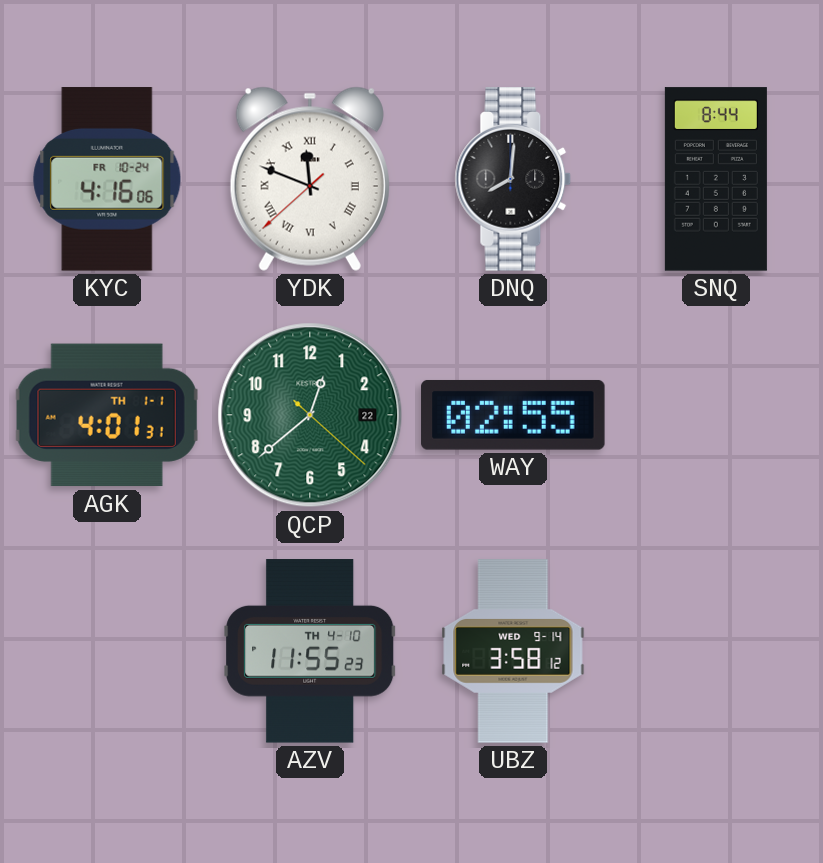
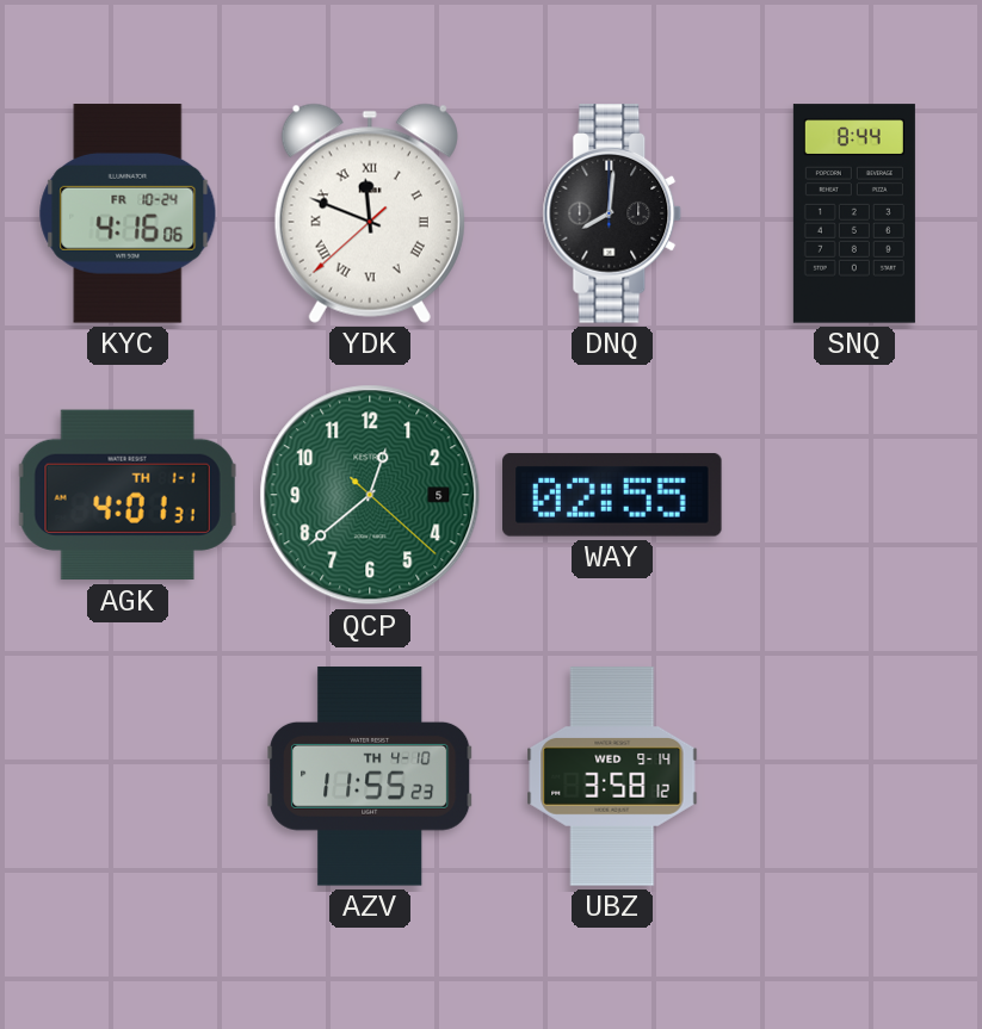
QCP date: 22 -> 5 (370, 495)
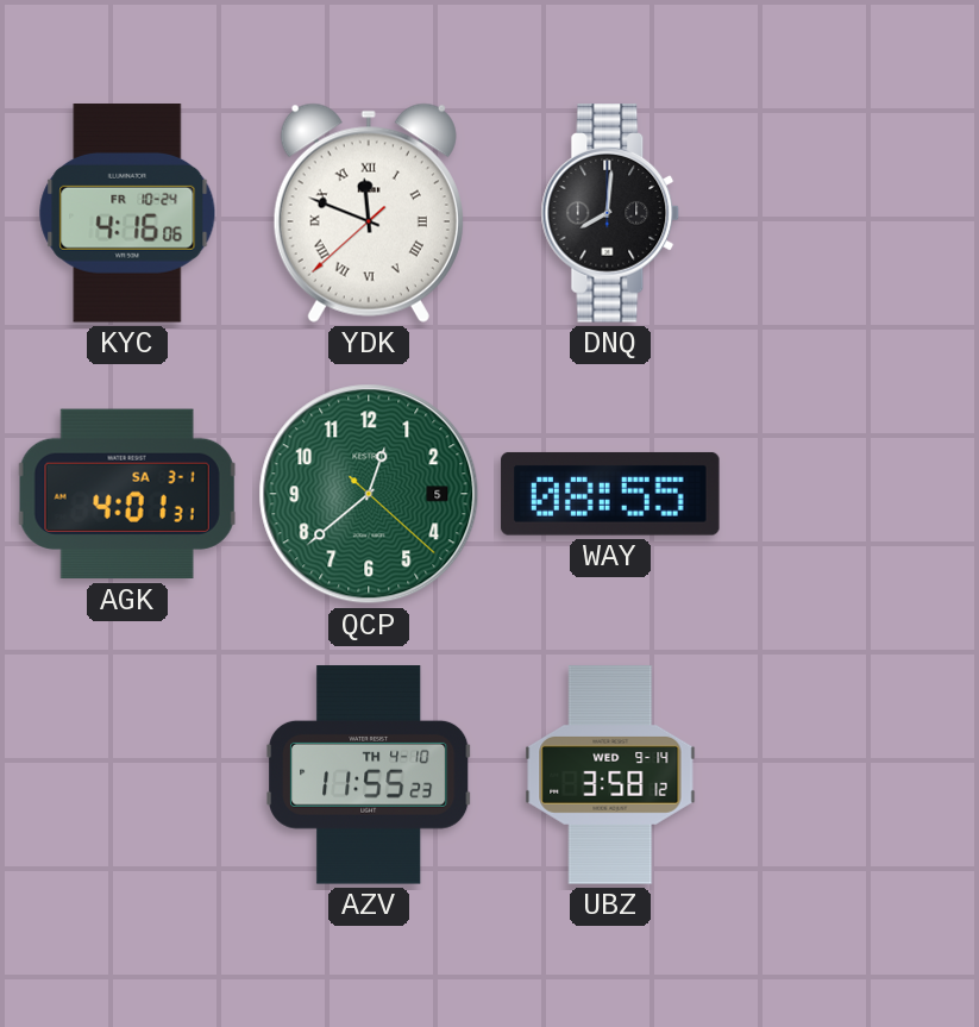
SNQ: 8:44 -> none (854, 213)
AGK date: TH 1-1 -> SA 3-1 (127, 494)
WAY: 02:55 -> 08:55 (610, 494)
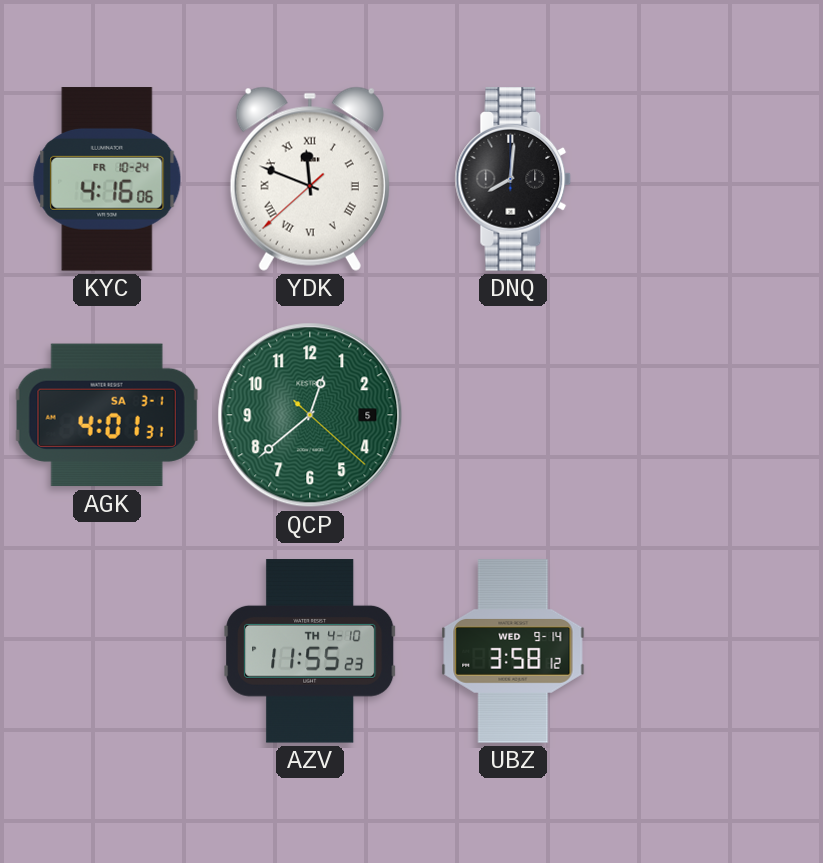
WAY: 08:55 -> none (610, 494)
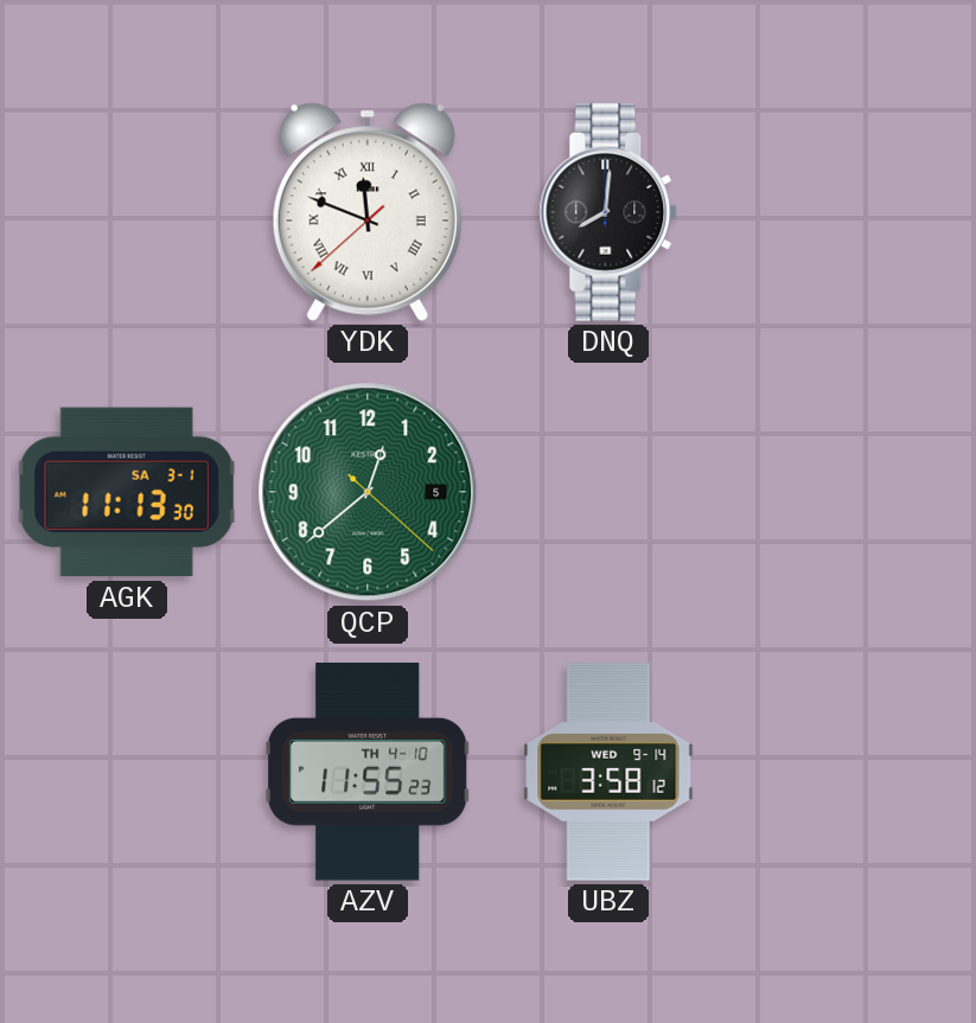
KYC: 4:16 -> none (107, 179)
AGK: 4:01 -> 11:13 (127, 492)
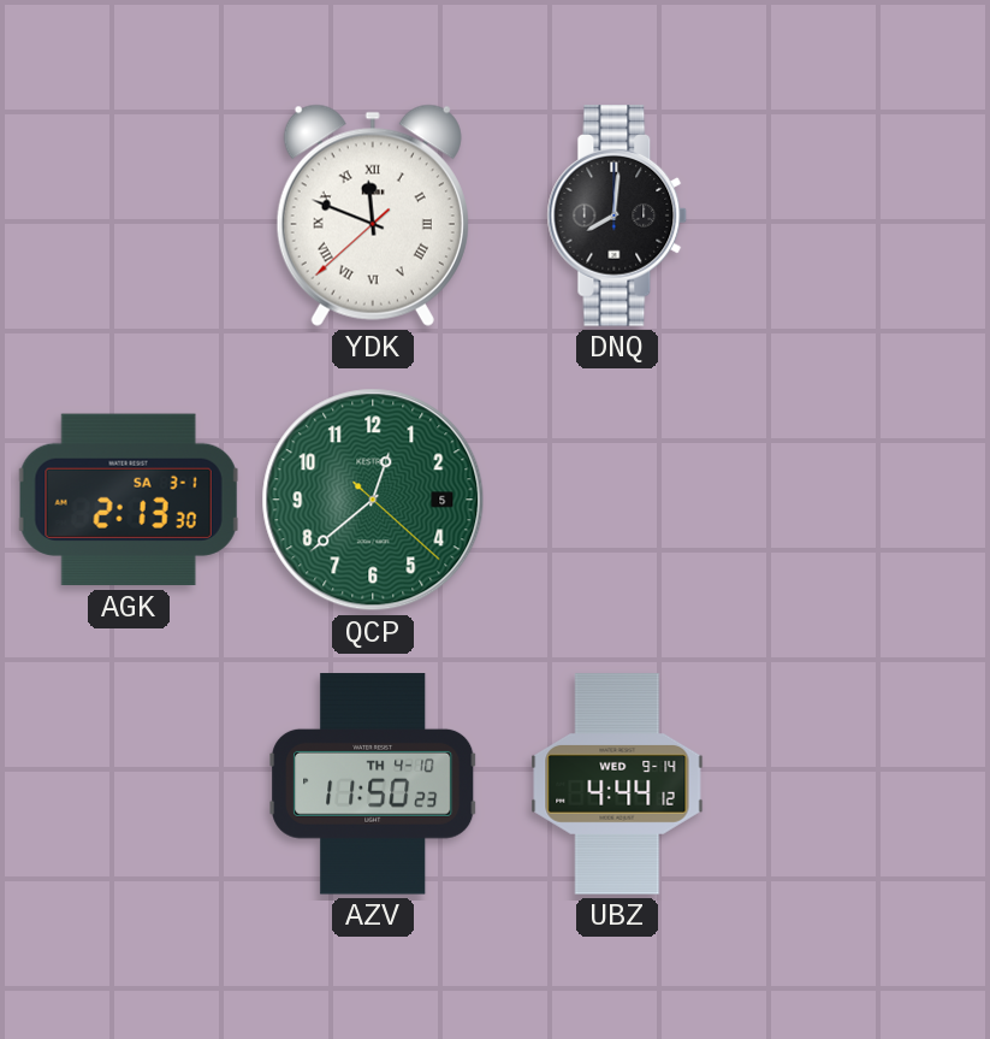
AGK: 11:13 -> 2:13 (129, 500)
AZV: 11:55 -> 11:50 (373, 784)
UBZ: 3:58 -> 4:44 (617, 784)
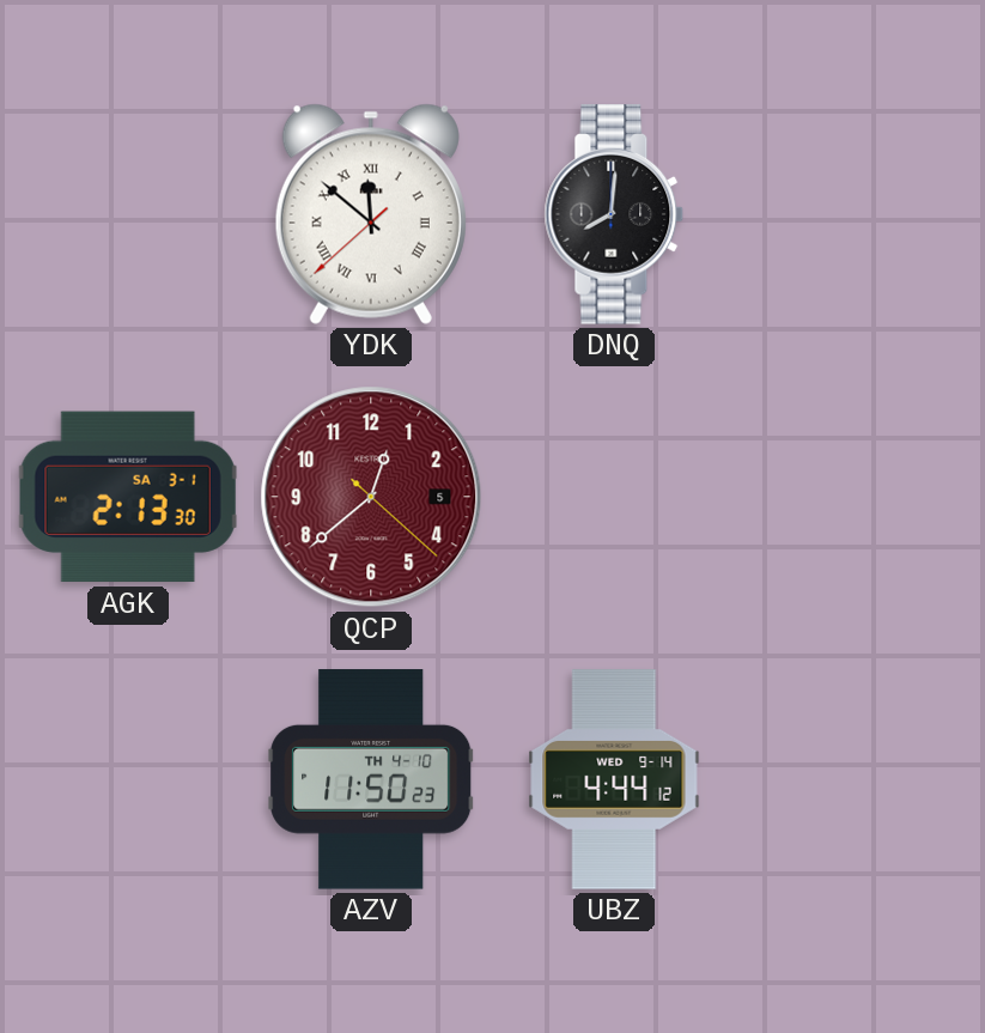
YDK: 11:48 -> 11:51 (371, 214)
QCP dial: green -> burgundy (371, 497)
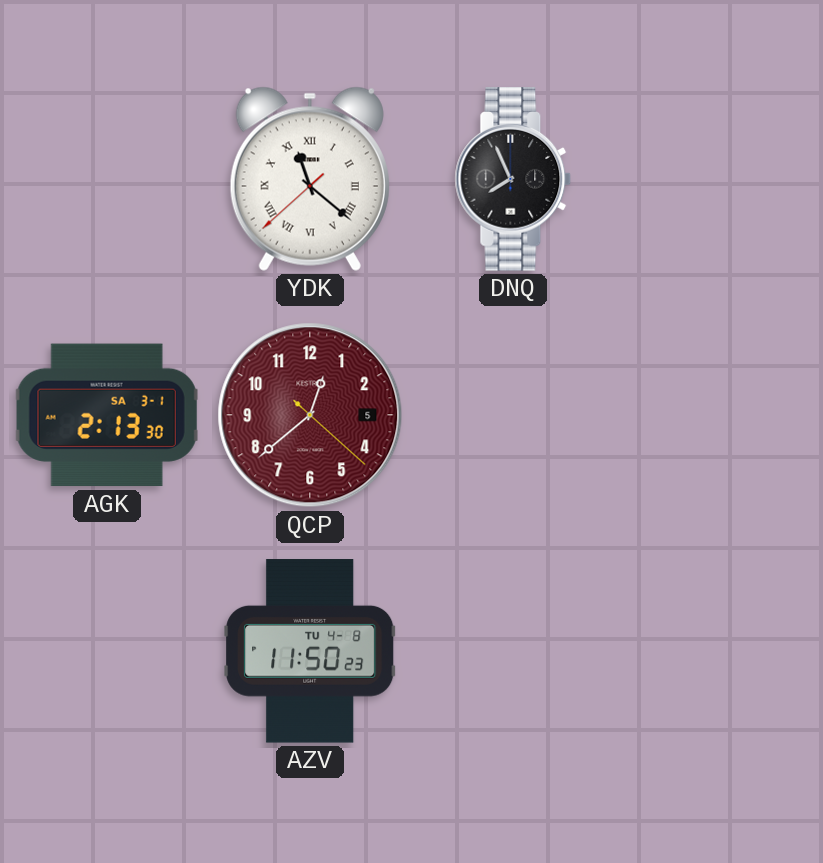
YDK: 11:51 -> 11:21 (310, 179)
DNQ: 8:01 -> 7:56 (513, 179)
AZV date: TH 4-10 -> TU 4-8 (310, 651)
UBZ: 4:44 -> none (614, 779)
